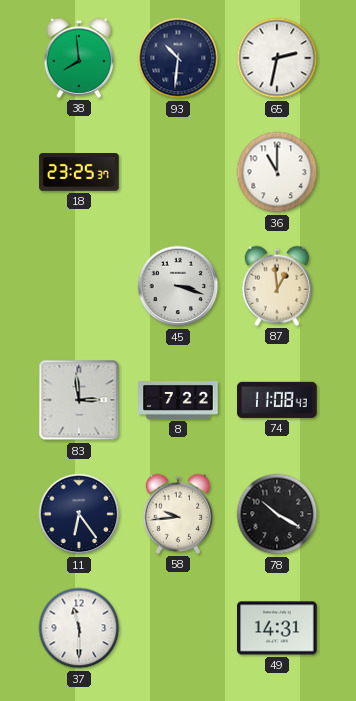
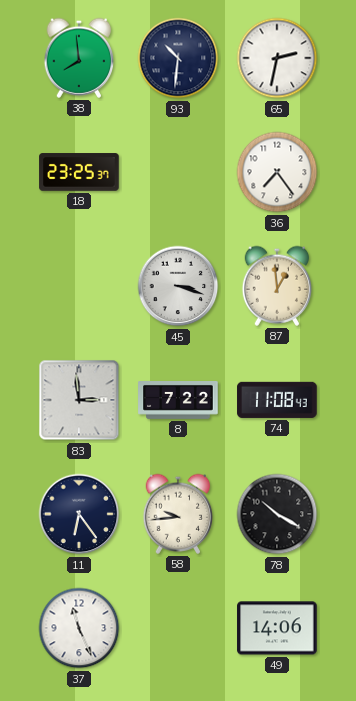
36: 11:00 -> 7:24 (277, 172)
37: 11:30 -> 11:26 (79, 628)
49: 14:31 -> 14:06 (277, 628)
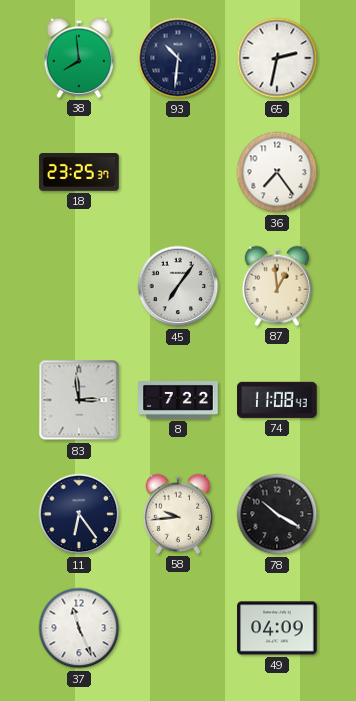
45: 3:18 -> 7:06 (178, 286)
49: 14:06 -> 04:09 (277, 628)
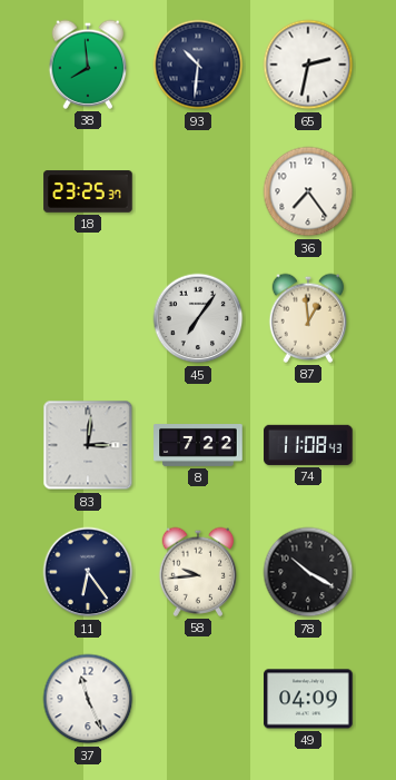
83: 2:59 -> 3:01 (88, 445)
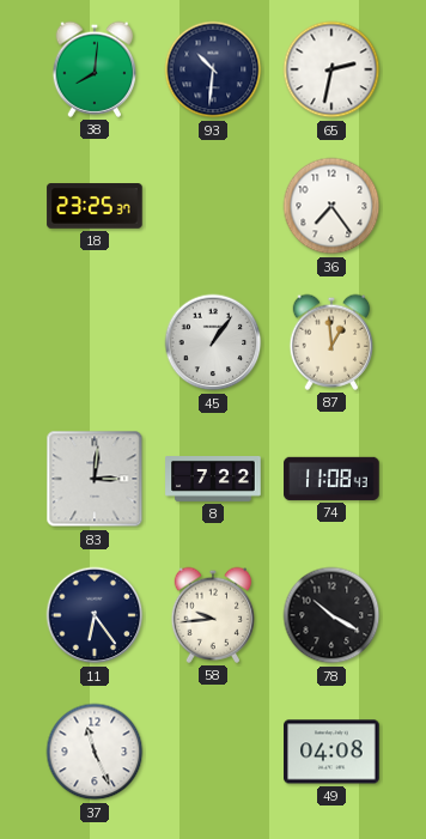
38: 7:59 -> 8:01 (95, 69)
45: 7:06 -> 1:06 (213, 342)
49: 04:09 -> 04:08 (331, 752)
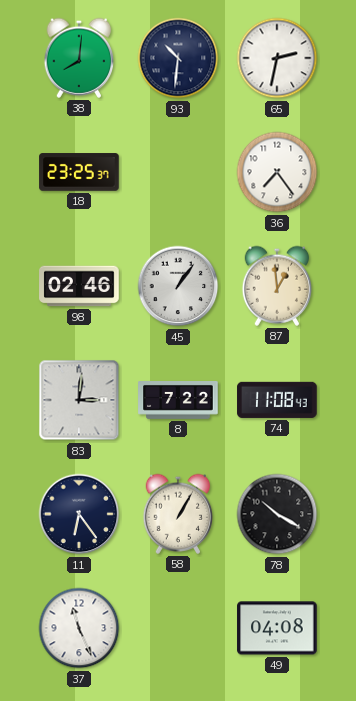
98: none -> 02:46 (79, 286)
58: 9:44 -> 1:05 (178, 514)
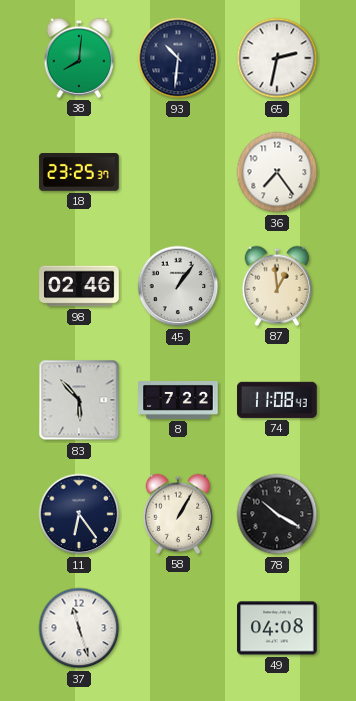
83: 3:01 -> 5:53 (79, 400)
37: 11:26 -> 11:27 (79, 628)
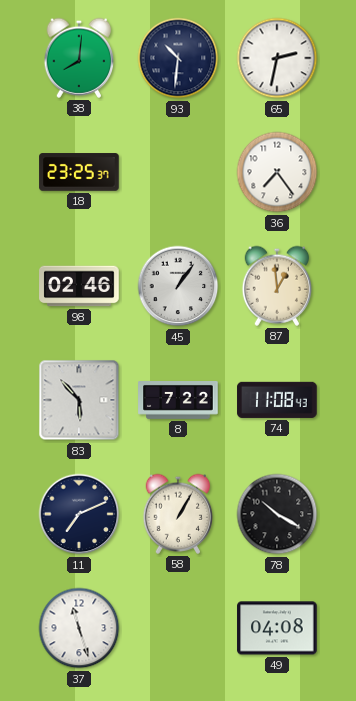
11: 6:24 -> 7:11 (79, 514)
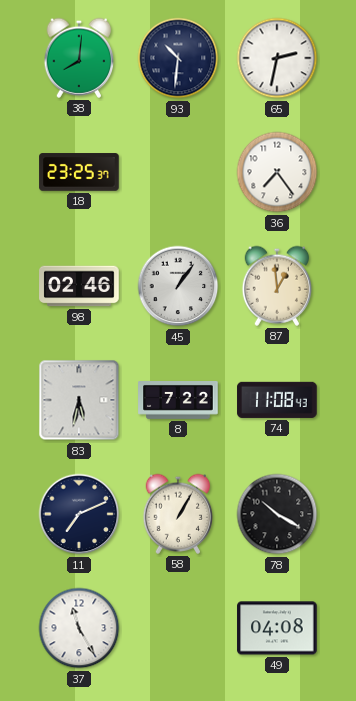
83: 5:53 -> 5:32 (79, 400)
37: 11:27 -> 11:25 (79, 628)
